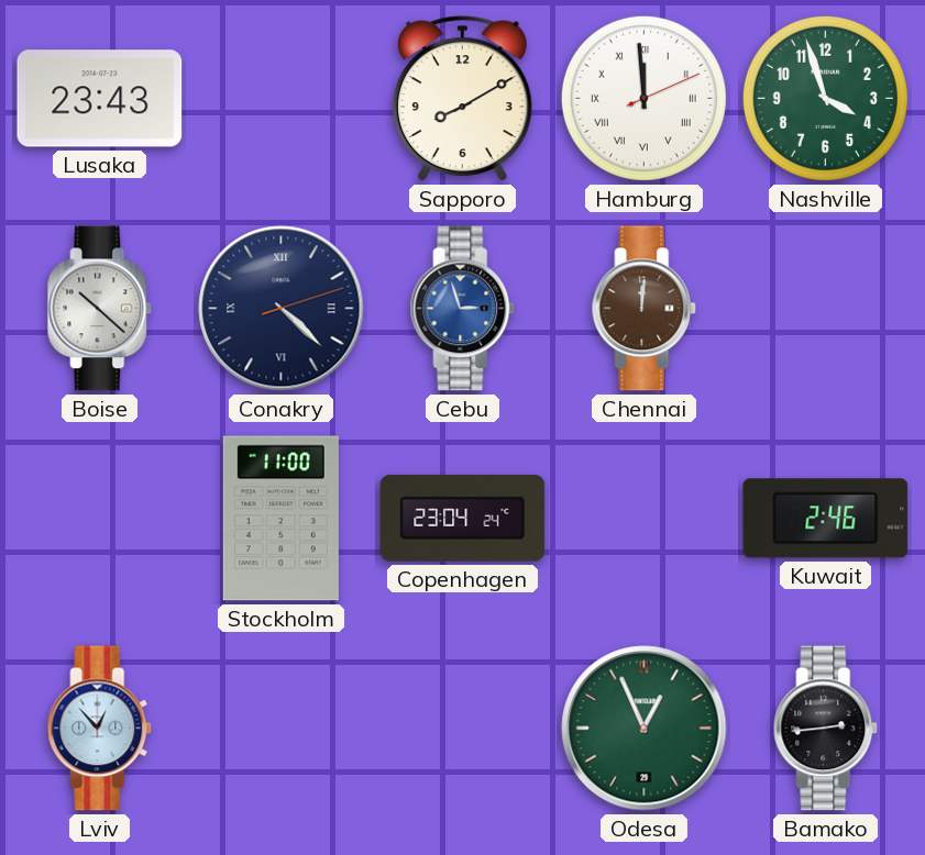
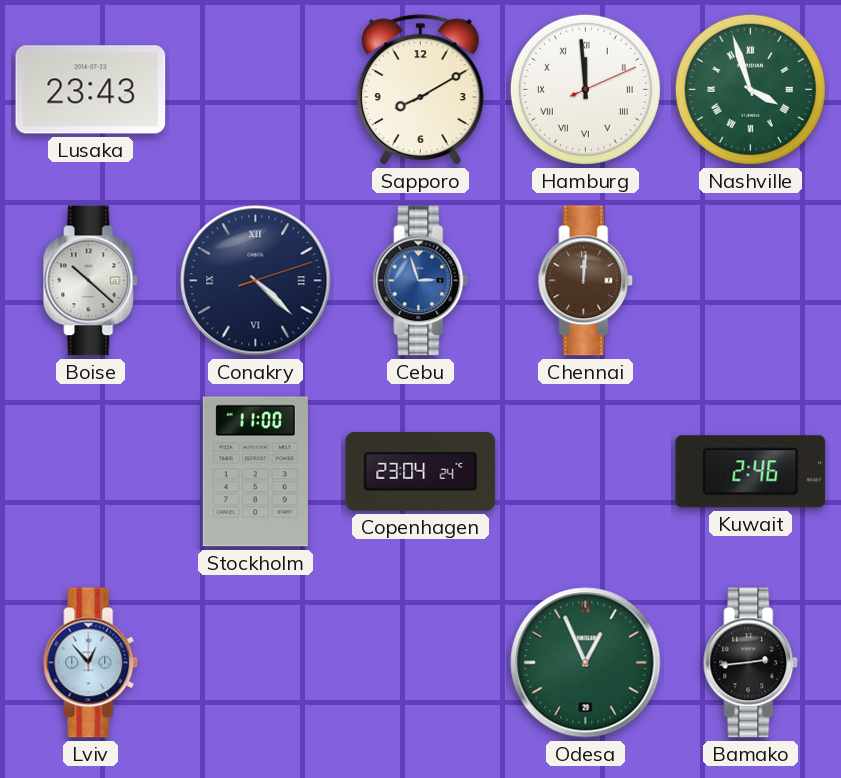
Nashville numerals: Arabic -> Roman (750, 89)
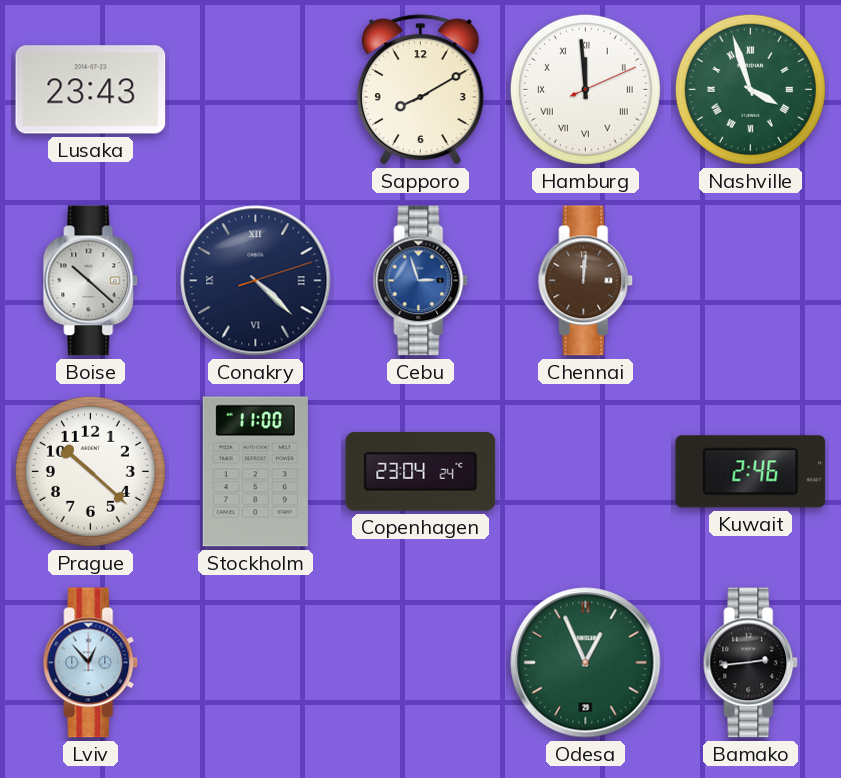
Prague: none -> 10:22 (90, 471)
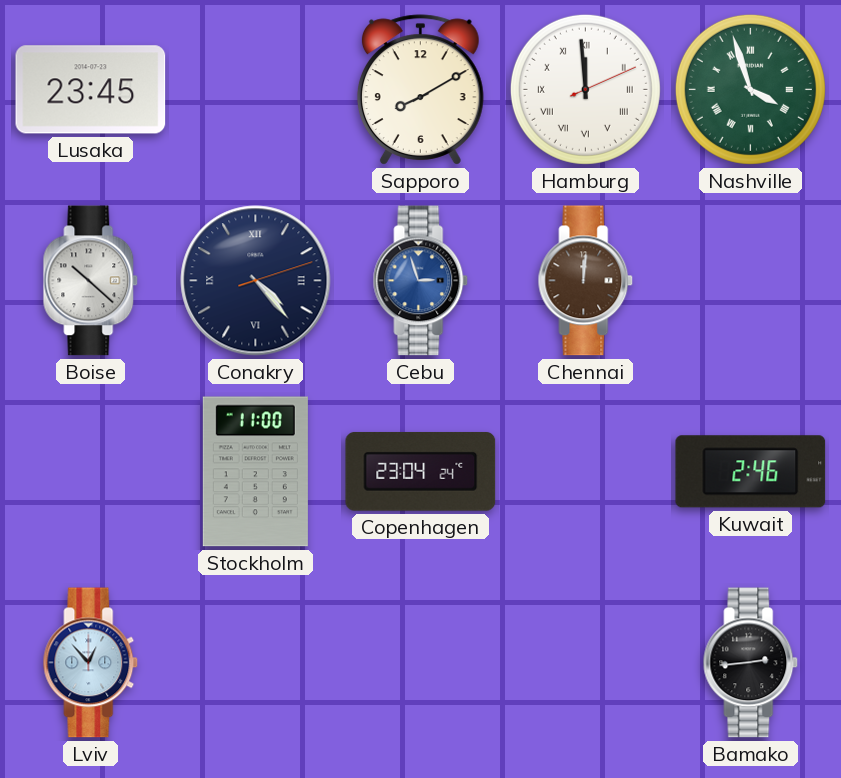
Lusaka: 23:43 -> 23:45 (91, 90)
Conakry: 4:22 -> 4:23 (256, 281)
Prague: 10:22 -> none (90, 471)
Odesa: 12:56 -> none (586, 663)
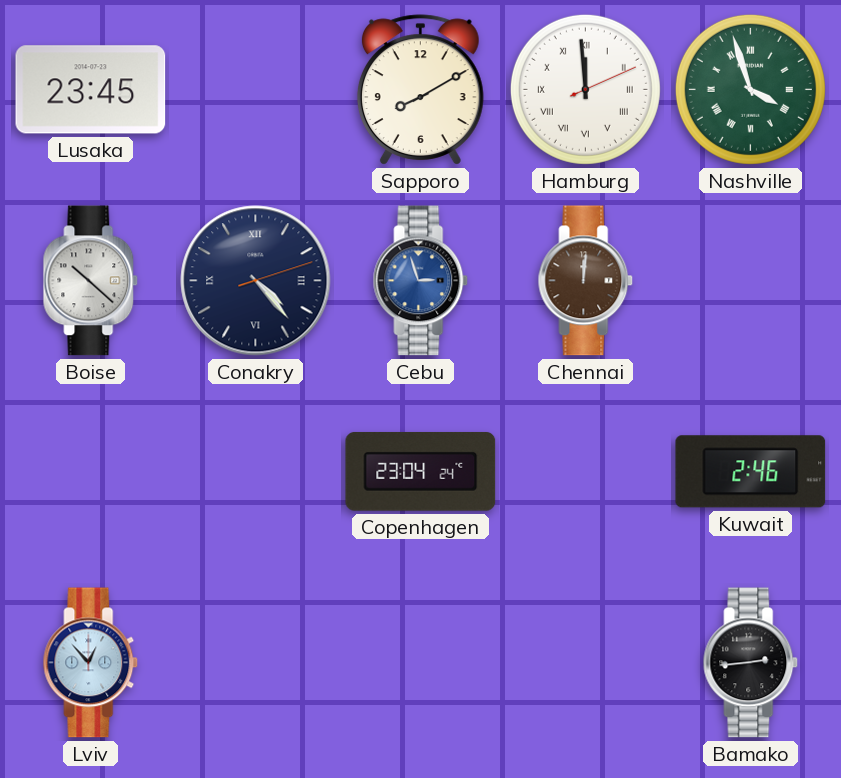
Stockholm: 11:00 -> none (255, 472)
